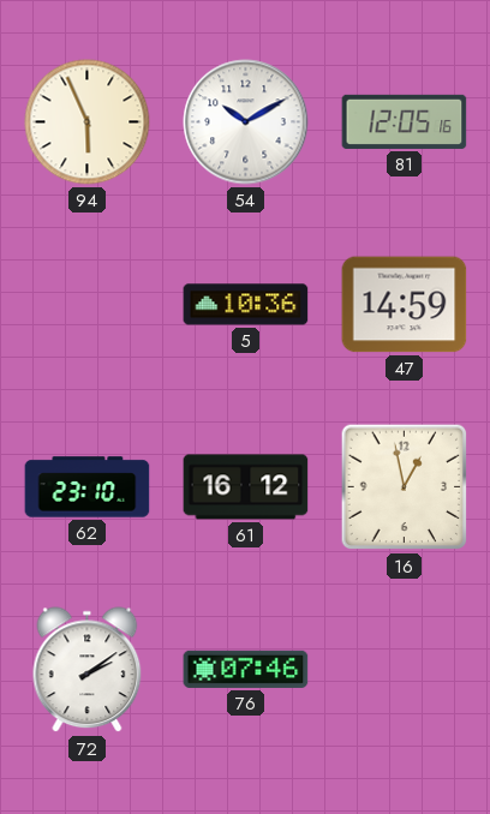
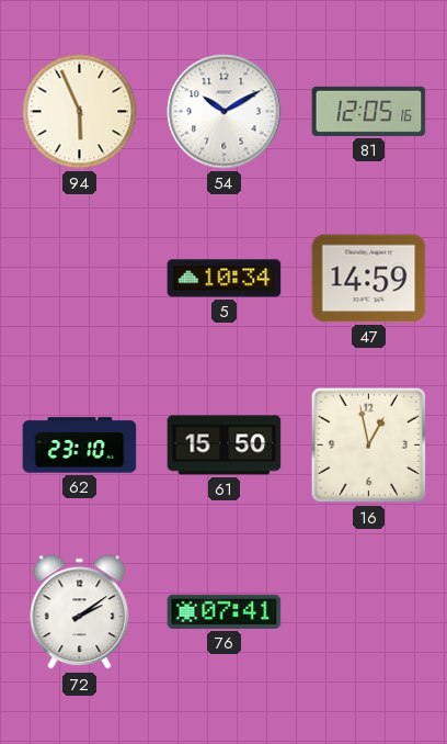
5: 10:36 -> 10:34 (225, 279)
61: 16:12 -> 15:50 (225, 446)
76: 07:46 -> 07:41 (225, 611)
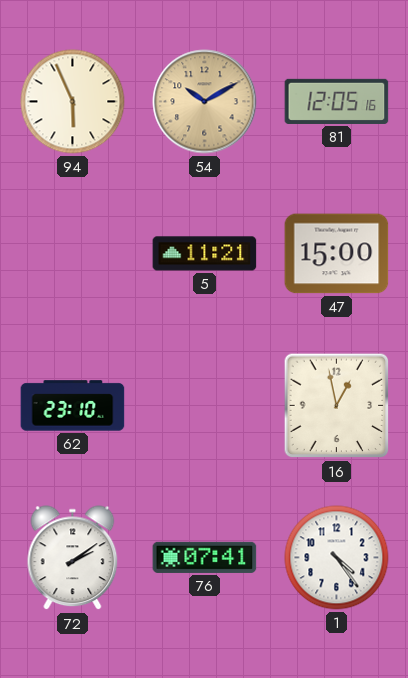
54 dial: white -> champagne (205, 102)
5: 10:34 -> 11:21 (205, 254)
47: 14:59 -> 15:00 (337, 254)
61: 15:50 -> none (225, 446)
1: none -> 4:24 (337, 558)
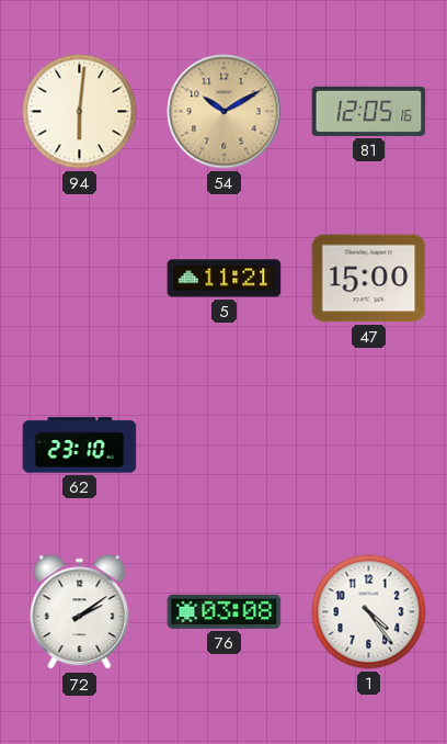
94: 5:56 -> 6:01 (80, 112)
16: 12:58 -> none (337, 406)
76: 07:41 -> 03:08 (225, 611)
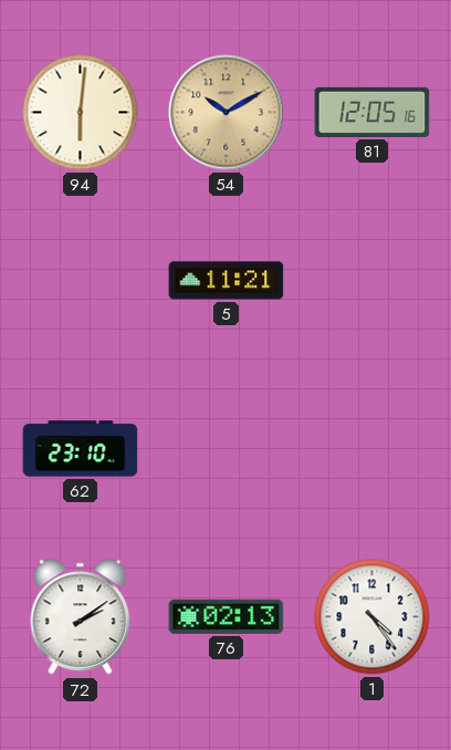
47: 15:00 -> none (369, 279)
76: 03:08 -> 02:13 (227, 616)
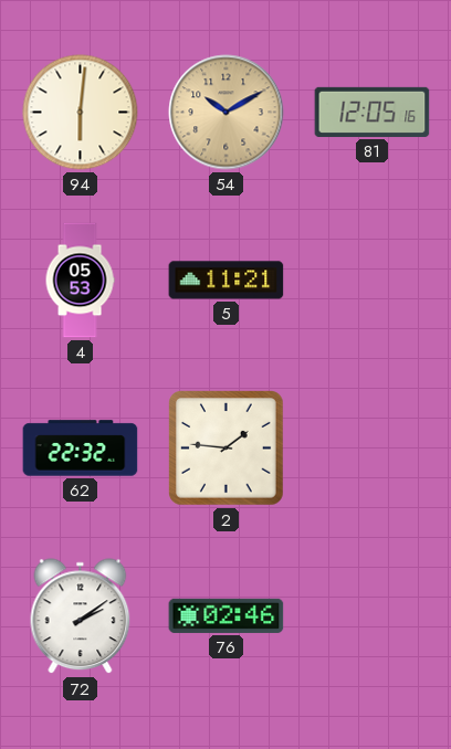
4: none -> 05:53 (80, 281)
62: 23:10 -> 22:32 (81, 449)
2: none -> 1:46 (227, 449)
76: 02:13 -> 02:46 (227, 615)
1: 4:24 -> none (373, 617)
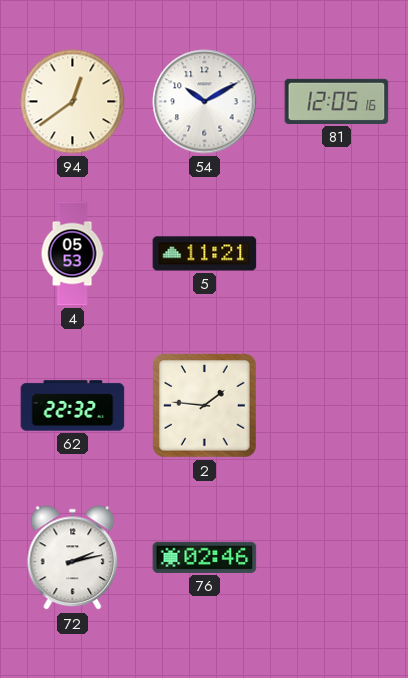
94: 6:01 -> 12:39 (73, 102)
54 dial: champagne -> white (205, 102)
72: 2:09 -> 2:13 (73, 558)
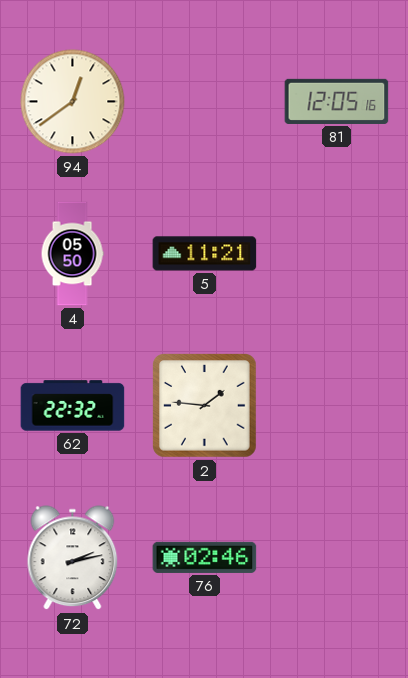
54: 10:10 -> none (205, 102)
4: 05:53 -> 05:50 (72, 254)
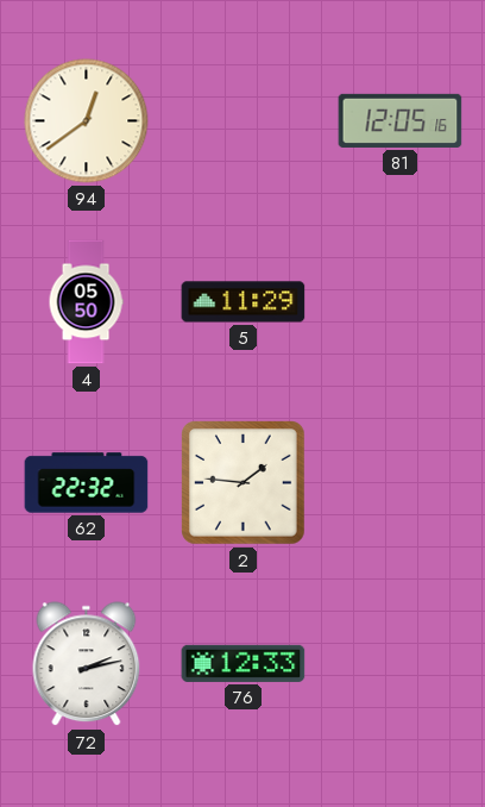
5: 11:21 -> 11:29 (244, 302)
76: 02:46 -> 12:33 (244, 663)
